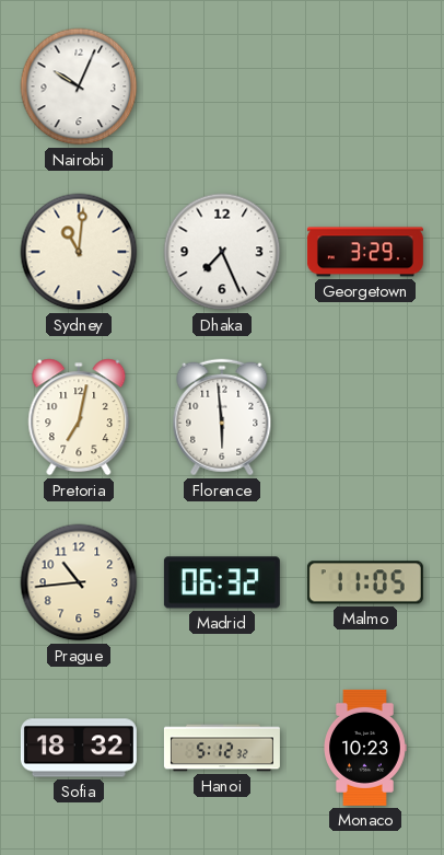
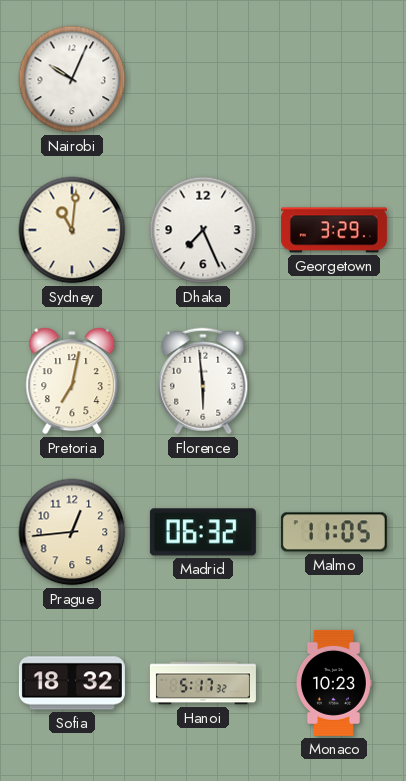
Prague: 10:44 -> 12:44 (72, 532)
Hanoi: 5:12 -> 5:17 (203, 683)
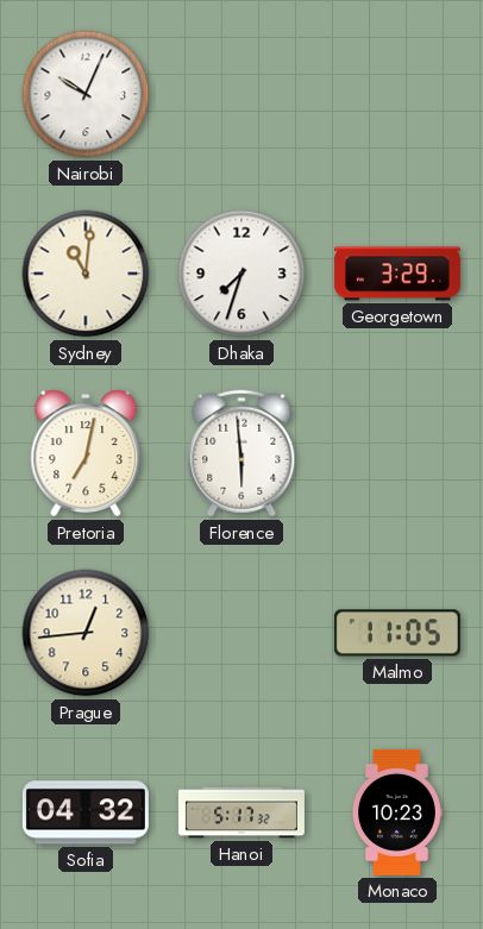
Dhaka: 7:26 -> 7:33 (241, 274)
Madrid: 06:32 -> none (203, 532)
Sofia: 18:32 -> 04:32 (86, 812)
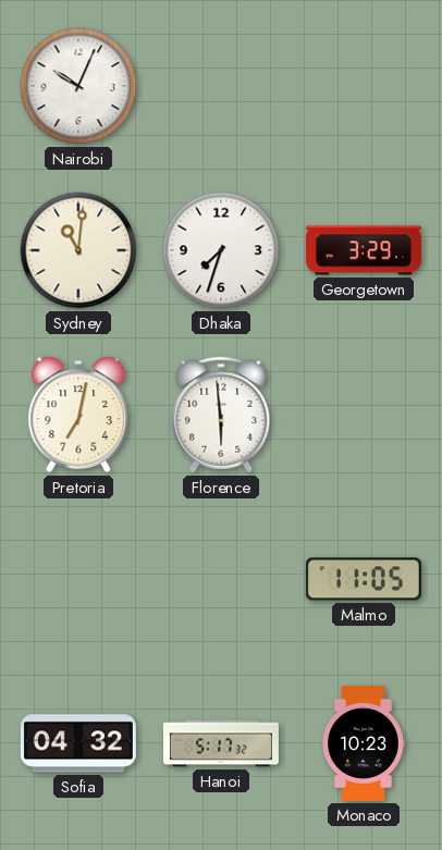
Prague: 12:44 -> none (86, 633)
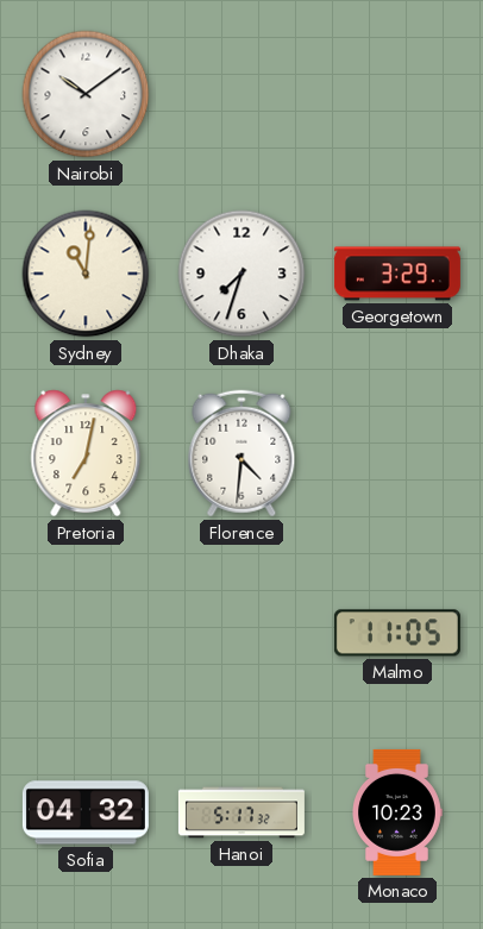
Nairobi: 10:04 -> 10:09 (86, 94)
Florence: 5:59 -> 4:31 (241, 453)
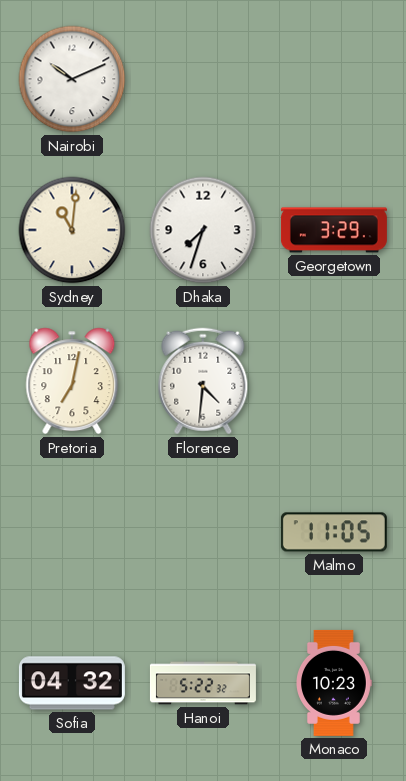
Nairobi: 10:09 -> 10:11 (72, 79)
Hanoi: 5:17 -> 5:22 (203, 683)
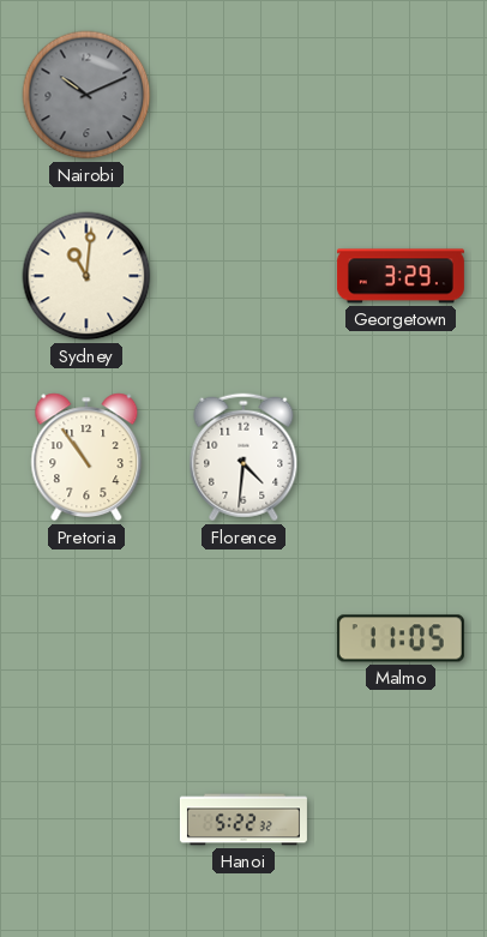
Nairobi dial: white -> grey (86, 95)
Dhaka: 7:33 -> none (203, 230)
Pretoria: 7:02 -> 10:54 (86, 457)
Sofia: 04:32 -> none (72, 683)
Monaco: 10:23 -> none (334, 683)
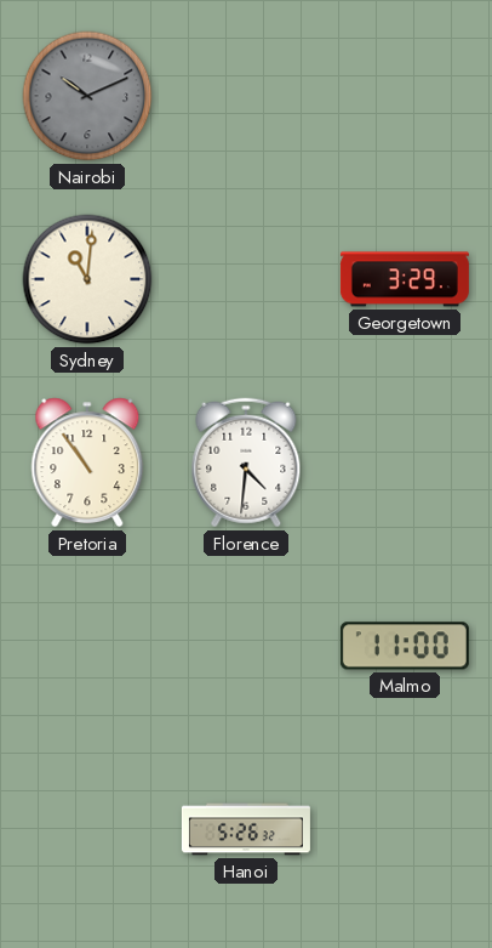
Malmo: 11:05 -> 11:00 (405, 646)
Hanoi: 5:22 -> 5:26 (246, 829)
